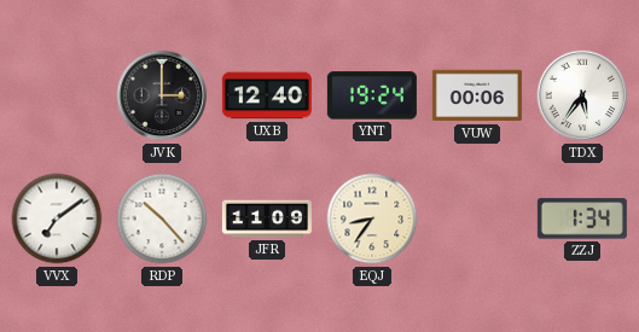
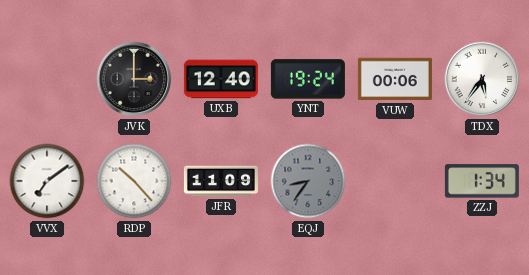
EQJ dial: cream -> grey (308, 181)
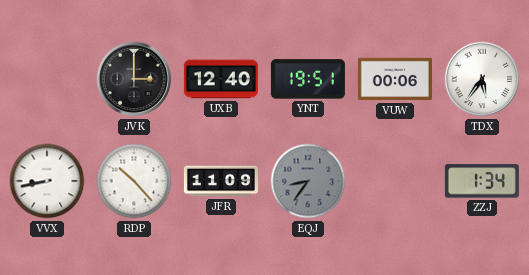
YNT: 19:24 -> 19:51 (308, 79)
VVX: 7:09 -> 8:43 (47, 181)
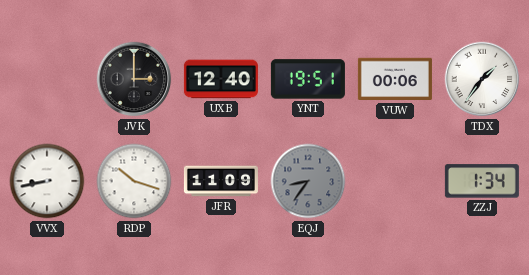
TDX: 5:36 -> 1:36 (482, 79)
RDP: 10:23 -> 10:18 (134, 181)
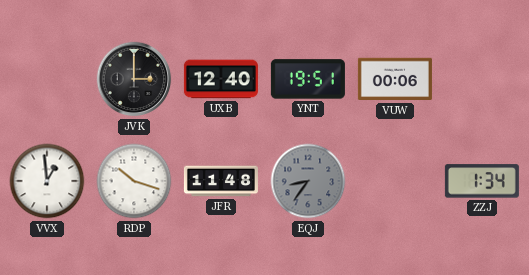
TDX: 1:36 -> none (482, 79)
VVX: 8:43 -> 12:59 (47, 181)
JFR: 11:09 -> 11:48 (221, 181)
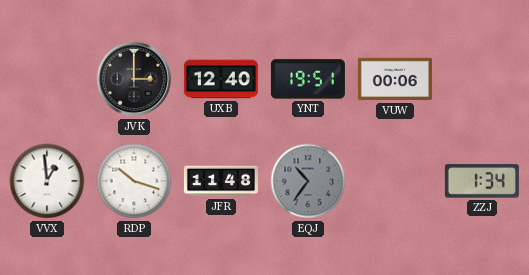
EQJ: 8:36 -> 10:36 (308, 181)
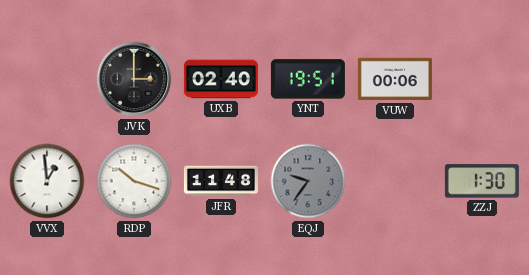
UXB: 12:40 -> 02:40 (221, 79)
EQJ: 10:36 -> 9:36 (308, 181)
ZZJ: 1:34 -> 1:30 (482, 181)
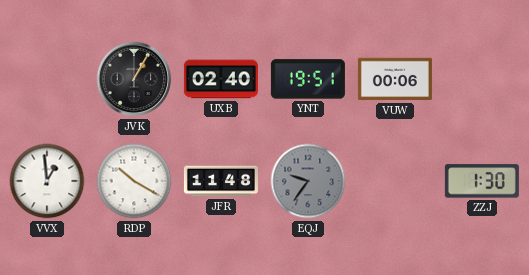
JVK: 3:00 -> 1:05 (134, 79)
RDP: 10:18 -> 10:20 (134, 181)
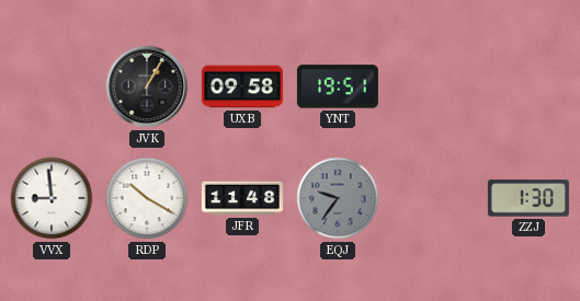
UXB: 02:40 -> 09:58 (242, 86)
VUW: 00:06 -> none (395, 79)
VVX: 12:59 -> 8:59 (52, 198)
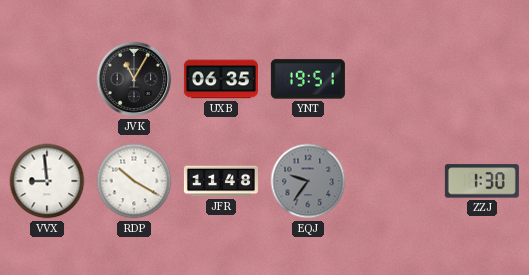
JVK: 1:05 -> 11:05 (134, 79)
UXB: 09:58 -> 06:35 (221, 79)
